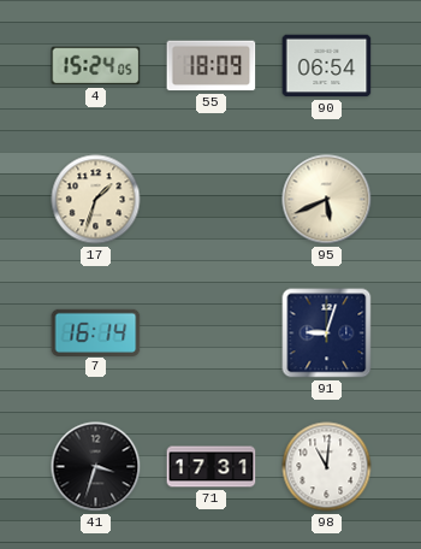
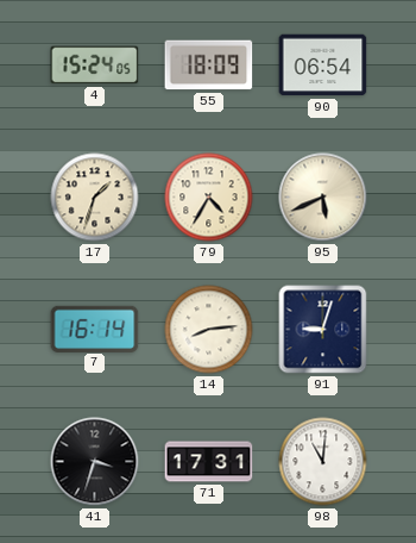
79: none -> 4:35 (209, 198)
14: none -> 8:14 (209, 330)
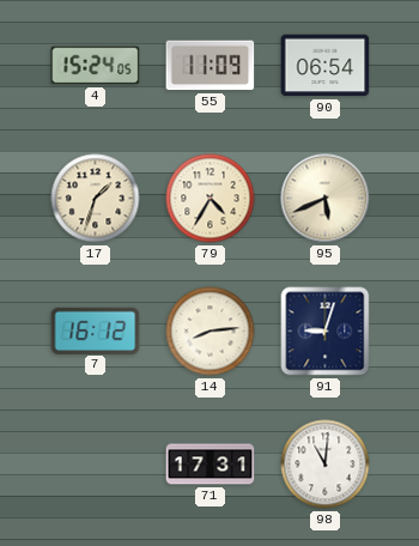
55: 18:09 -> 11:09 (211, 66)
7: 16:14 -> 16:12 (96, 330)
41: 3:33 -> none (95, 462)
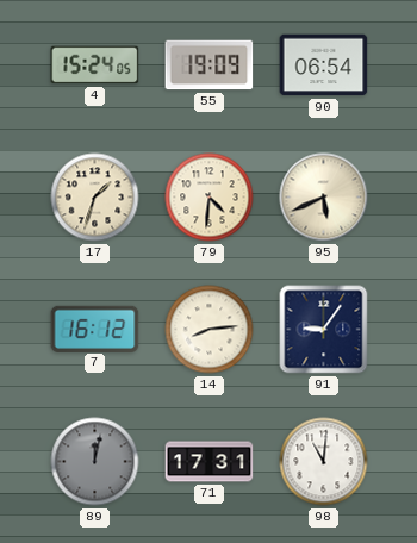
55: 11:09 -> 19:09 (210, 65)
79: 4:35 -> 4:31 (210, 198)
91: 9:03 -> 9:06 (324, 330)
89: none -> 12:02 (95, 462)
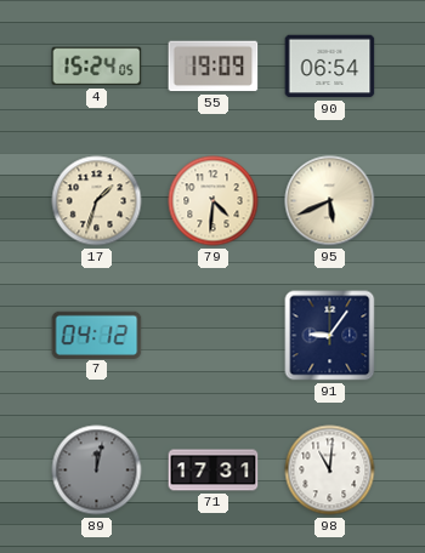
7: 16:12 -> 04:12 (97, 335)
14: 8:14 -> none (210, 330)
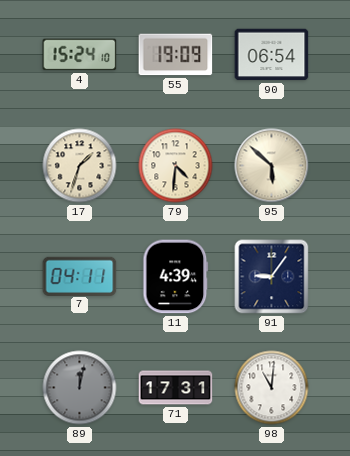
4: 15:24:05 -> 15:24:10 (80, 55)
95: 5:41 -> 5:52 (272, 166)
7: 04:12 -> 04:11 (80, 276)
11: none -> 4:39 (176, 277)
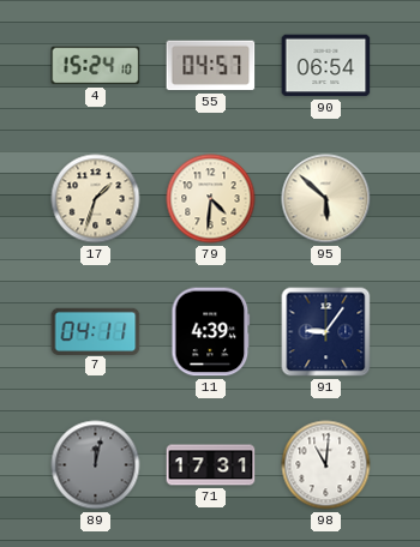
55: 19:09 -> 04:57 (211, 66)
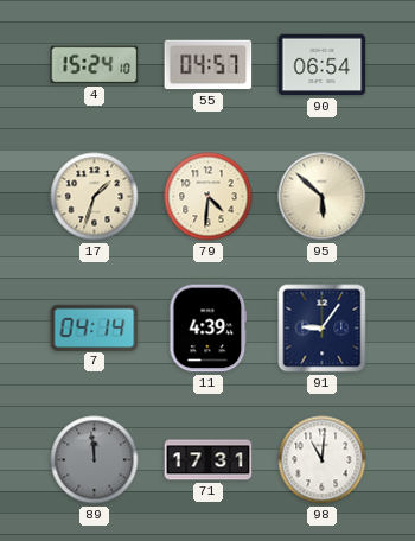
7: 04:11 -> 04:14 (95, 327)
89: 12:02 -> 11:59 (95, 460)
